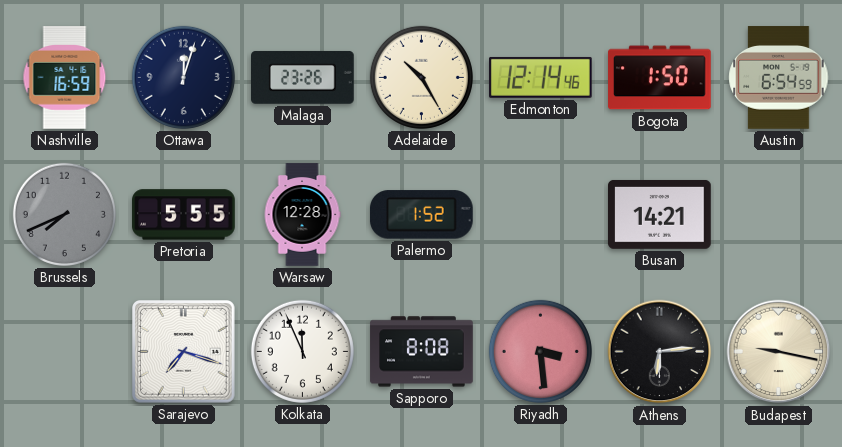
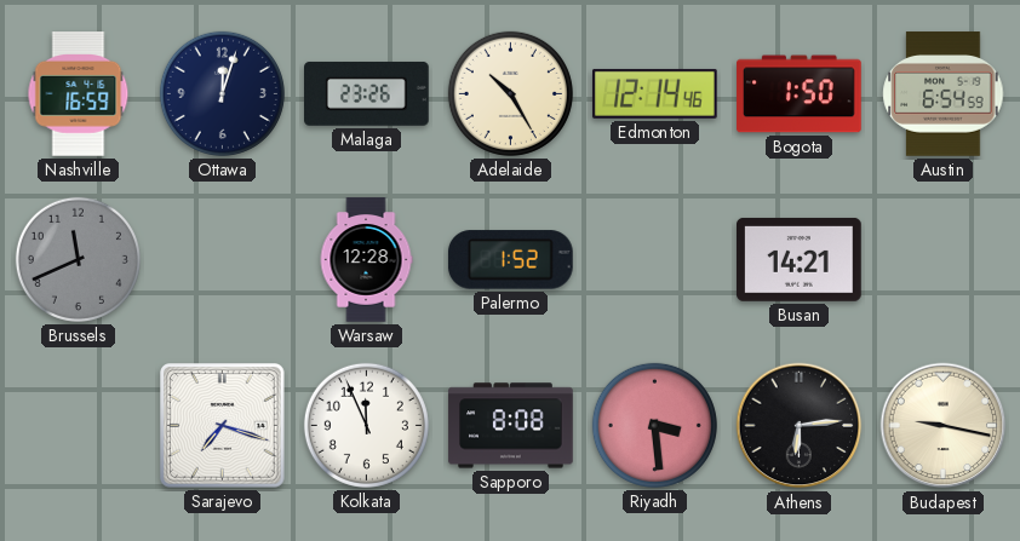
Brussels: 7:41 -> 11:41 (78, 259)
Pretoria: 5:55 -> none (184, 215)
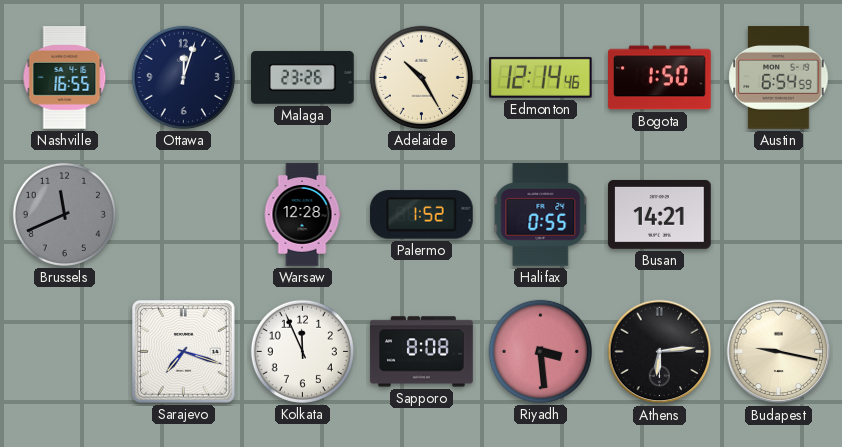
Nashville: 16:59 -> 16:55 (65, 78)
Halifax: none -> 0:55 (541, 215)
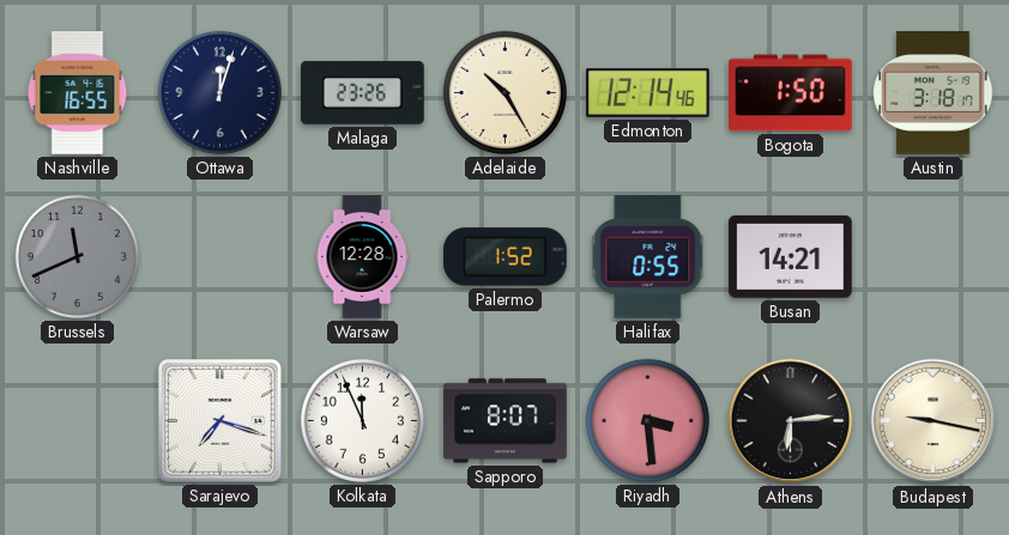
Austin: 6:54 -> 3:18 (934, 93)
Sapporo: 8:08 -> 8:07 (506, 421)
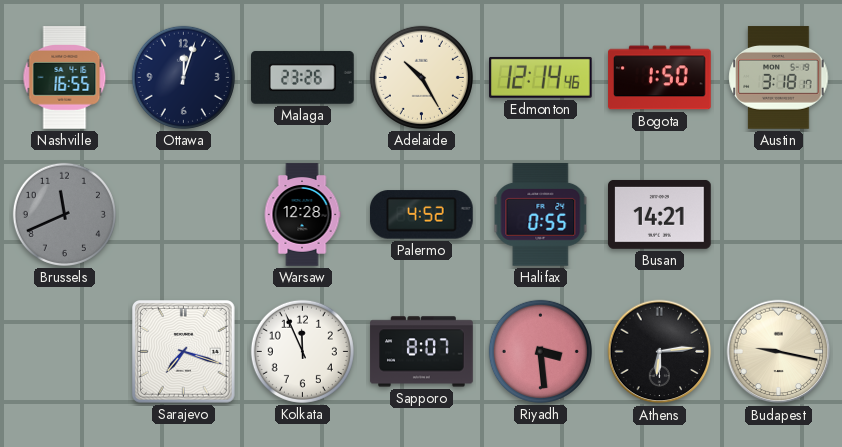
Palermo: 1:52 -> 4:52 (421, 215)
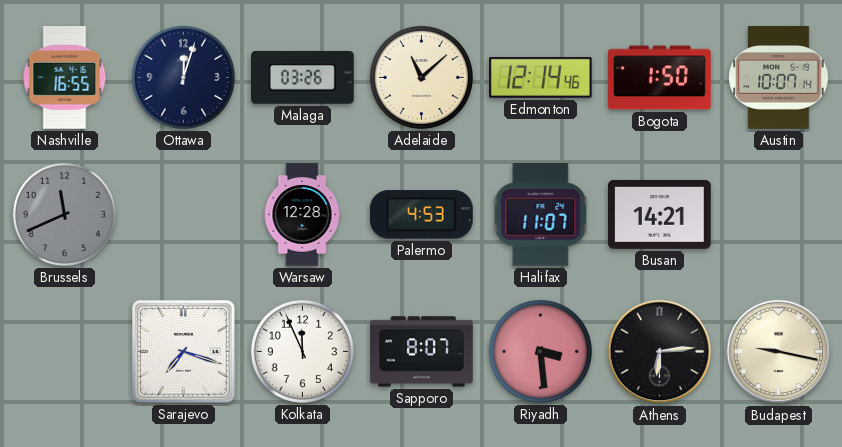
Malaga: 23:26 -> 03:26 (303, 78)
Adelaide: 10:25 -> 11:08 (421, 77)
Austin: 3:18 -> 10:07 (779, 78)
Palermo: 4:52 -> 4:53 (421, 215)
Halifax: 0:55 -> 11:07 (541, 215)
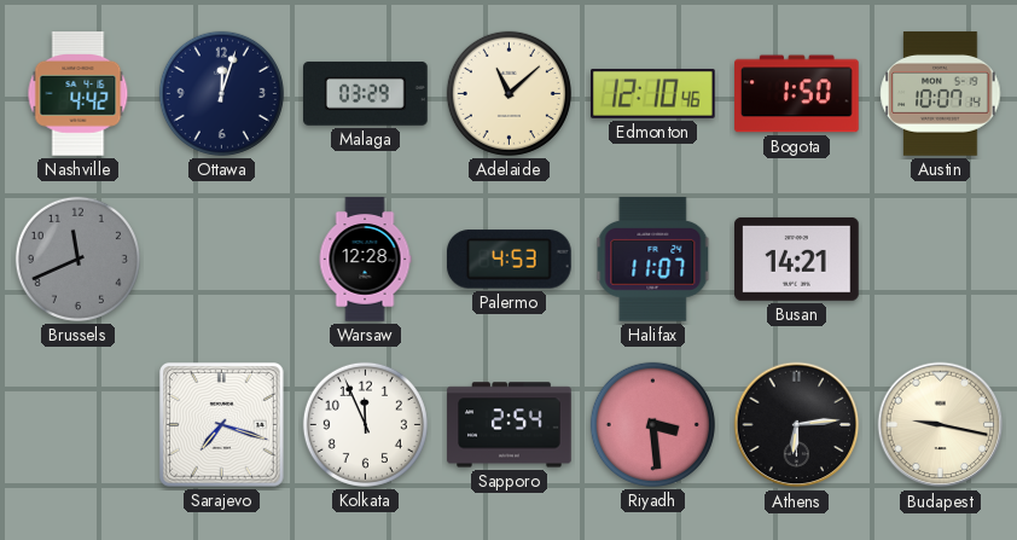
Nashville: 16:55 -> 4:42 (79, 94)
Malaga: 03:26 -> 03:29 (366, 94)
Edmonton: 12:14 -> 12:10 (653, 93)
Sapporo: 8:07 -> 2:54 (510, 425)
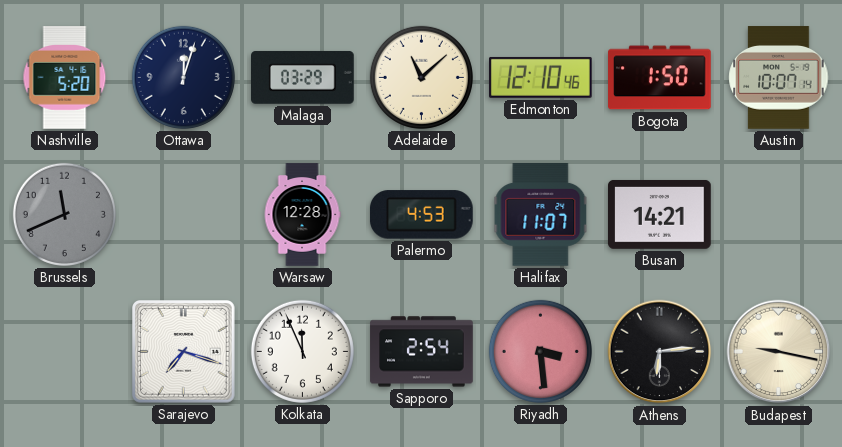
Nashville: 4:42 -> 5:20 (65, 78)
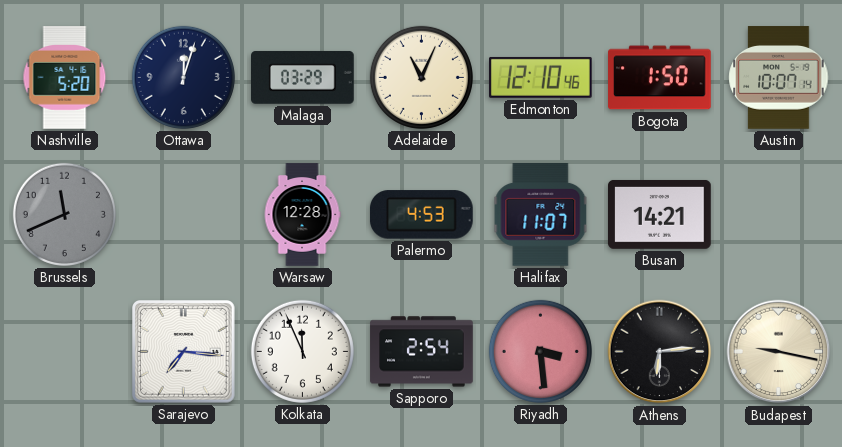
Adelaide: 11:08 -> 11:04 (421, 77)
Sarajevo: 7:18 -> 7:16 (184, 352)
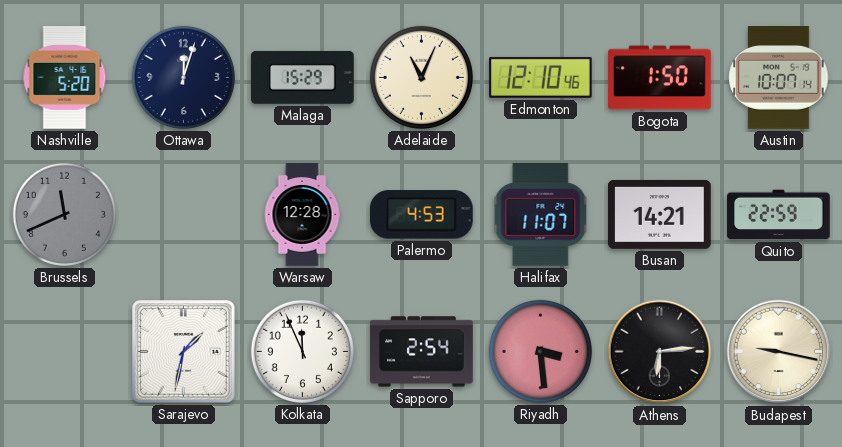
Malaga: 03:29 -> 15:29 (303, 78)
Quito: none -> 22:59 (779, 215)
Sarajevo: 7:16 -> 1:32 (184, 352)
